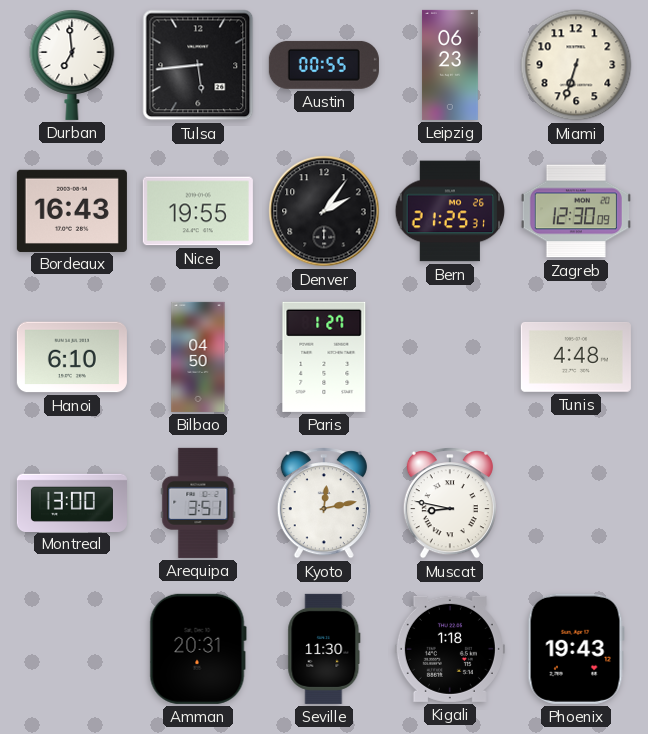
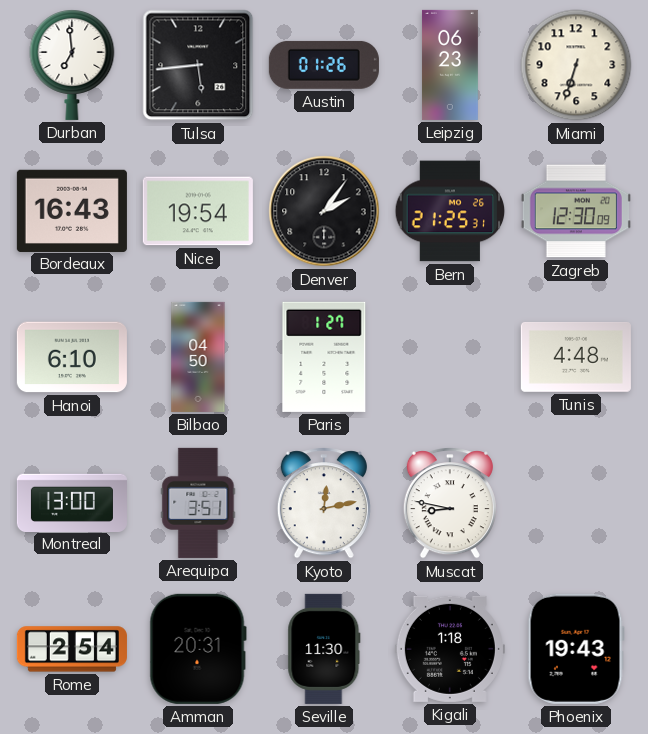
Austin: 00:55 -> 01:26 (324, 65)
Nice: 19:55 -> 19:54 (198, 211)
Rome: none -> 2:54 (72, 649)
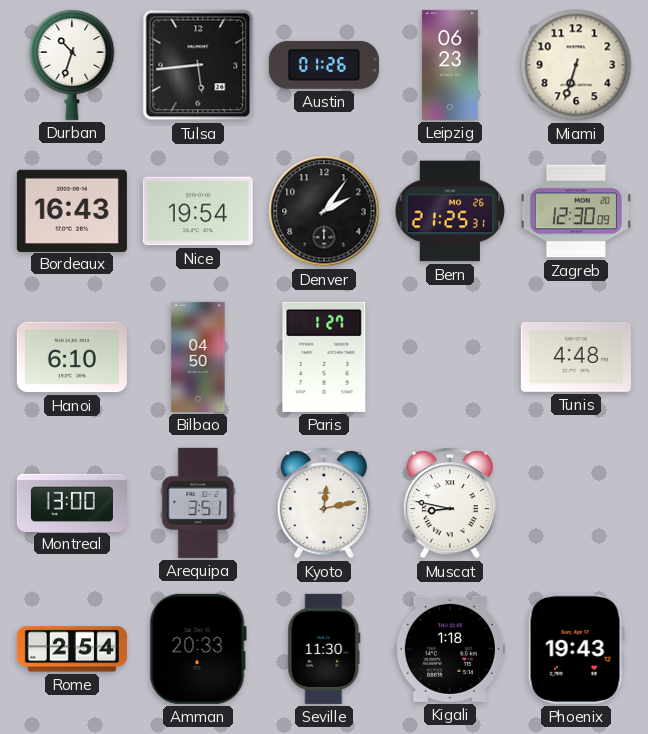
Durban: 6:59 -> 10:33 (72, 65)
Amman: 20:31 -> 20:33 (198, 649)
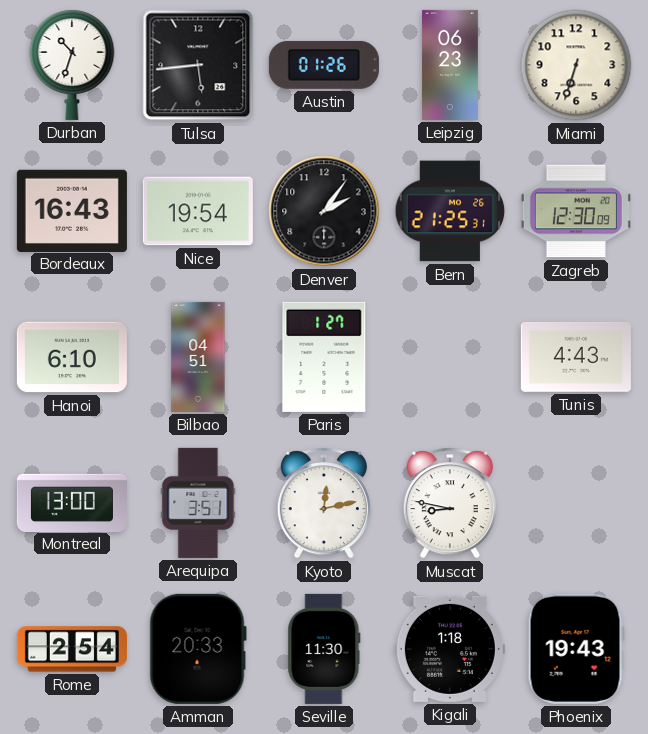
Bilbao: 04:50 -> 04:51 (198, 357)
Tunis: 4:48 -> 4:43 (576, 357)
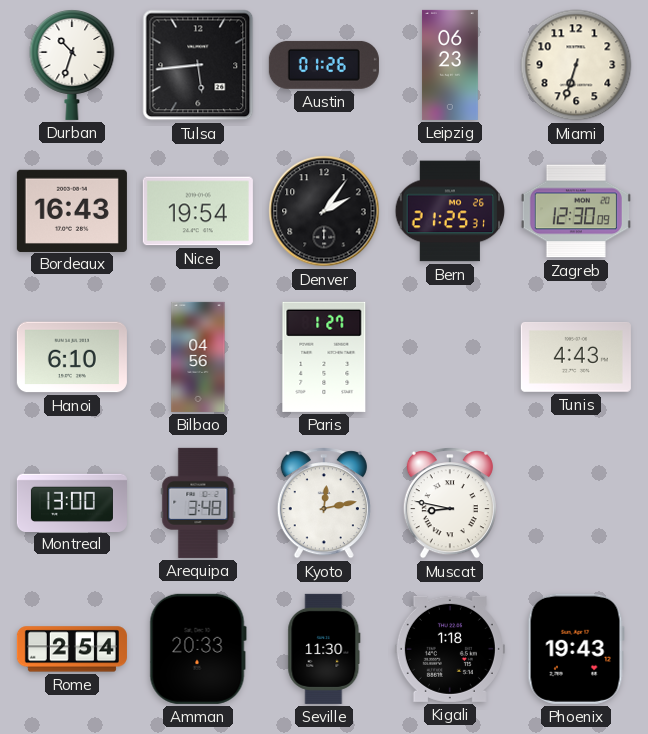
Bilbao: 04:51 -> 04:56 (198, 357)
Arequipa: 3:51 -> 3:48 (198, 503)
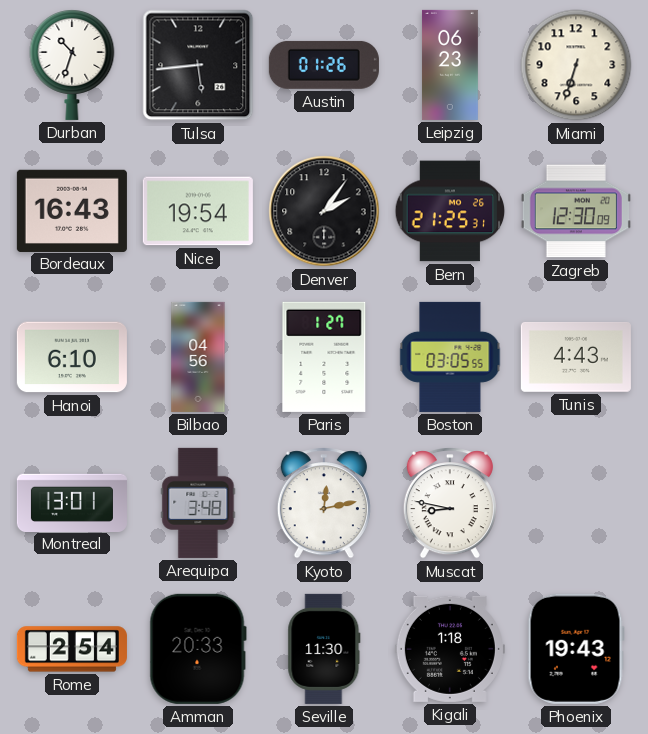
Boston: none -> 03:05 (450, 357)
Montreal: 13:00 -> 13:01 (72, 502)
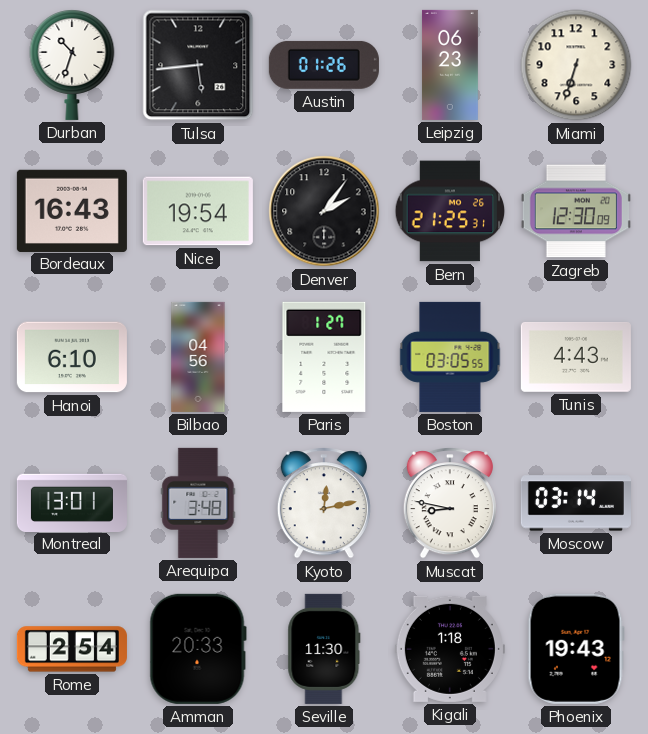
Moscow: none -> 03:14 (576, 503)
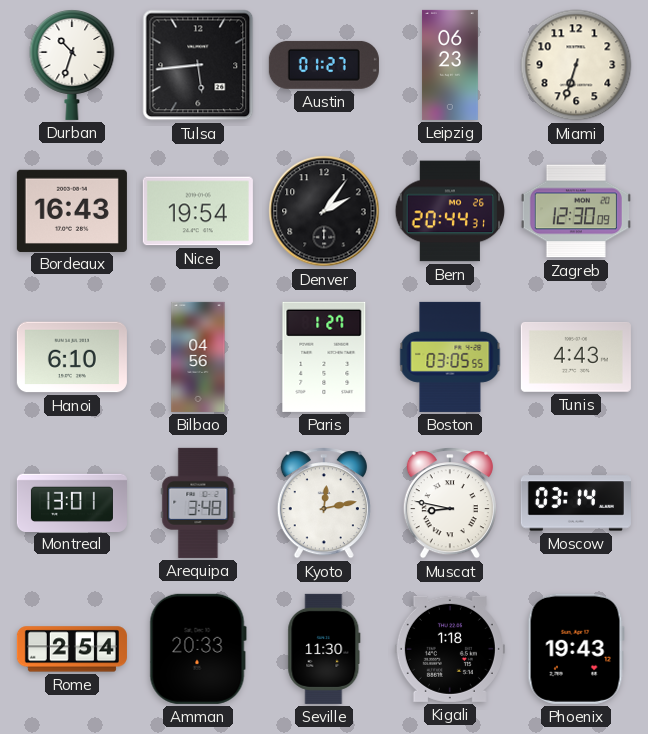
Austin: 01:26 -> 01:27 (324, 65)
Bern: 21:25 -> 20:44 (450, 211)
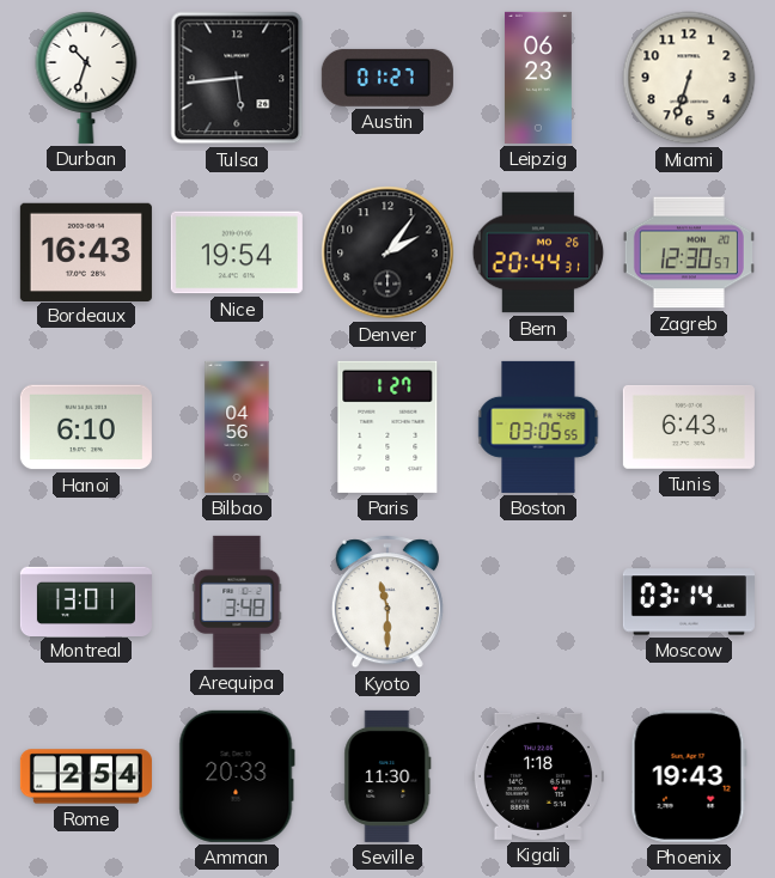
Zagreb: 12:30:09 -> 12:30:57 (689, 252)
Tunis: 4:43 -> 6:43 (689, 427)
Kyoto: 12:13 -> 11:30 (388, 602)
Muscat: 8:47 -> none (450, 503)
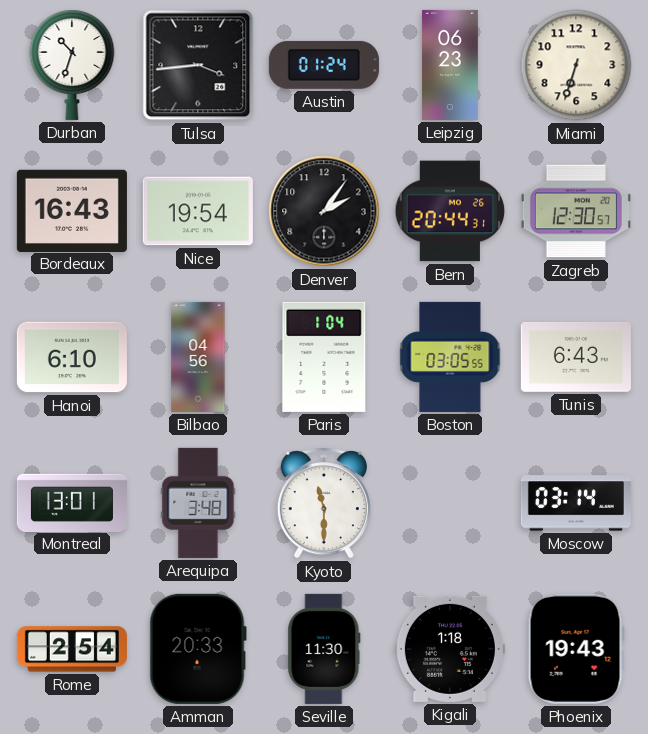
Tulsa: 5:44 -> 3:44 (198, 65)
Austin: 01:27 -> 01:24 (324, 65)
Paris: 1:27 -> 1:04 (324, 357)
